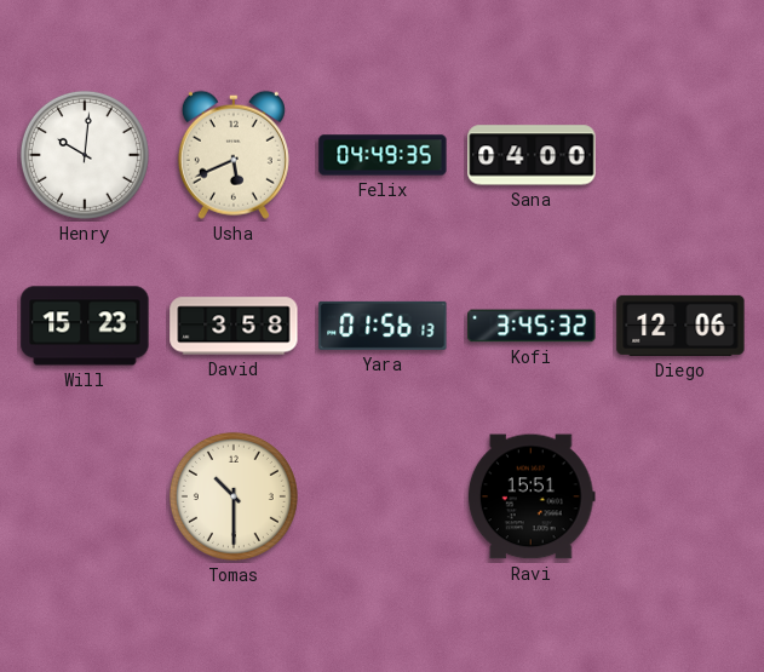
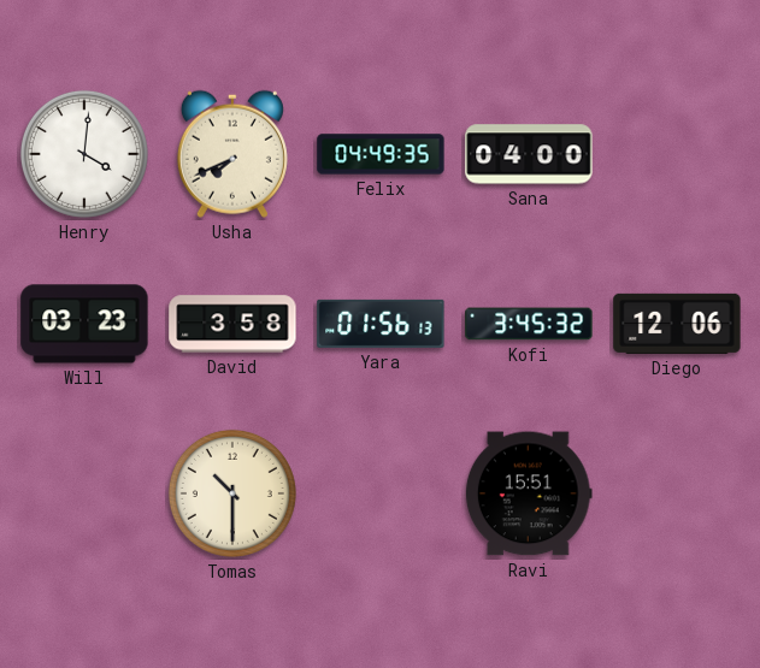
Henry: 10:01 -> 4:01 (84, 154)
Usha: 5:41 -> 7:41 (232, 154)
Will: 15:23 -> 03:23 (84, 324)
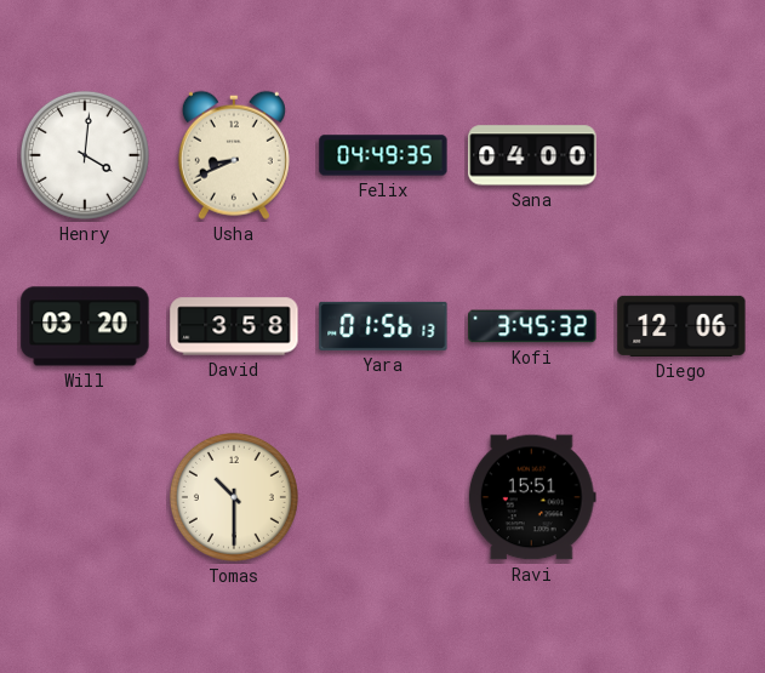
Usha: 7:41 -> 8:41 (234, 155)
Will: 03:23 -> 03:20 (85, 326)
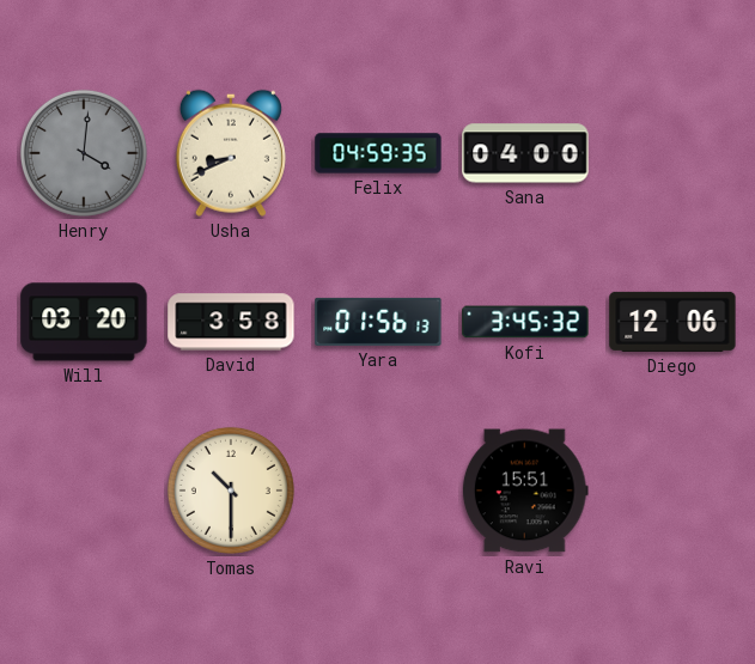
Henry dial: white -> grey (84, 153)
Felix: 04:49 -> 04:59 (378, 153)
